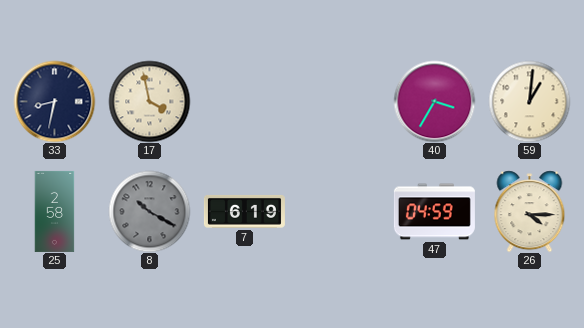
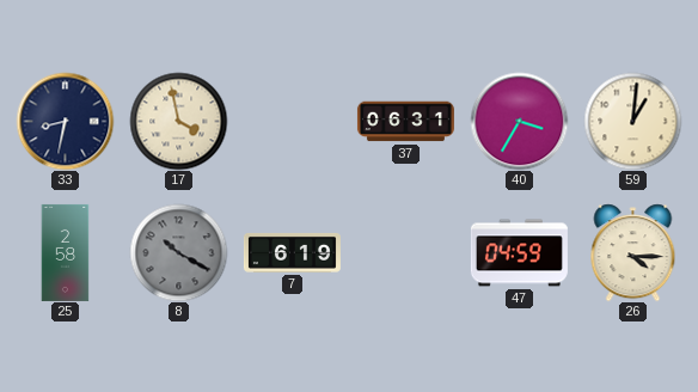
37: none -> 06:31 (405, 122)
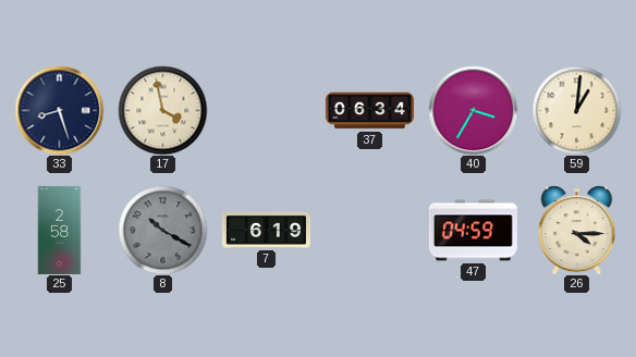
33: 8:32 -> 8:27 (59, 110)
37: 06:31 -> 06:34 (369, 111)
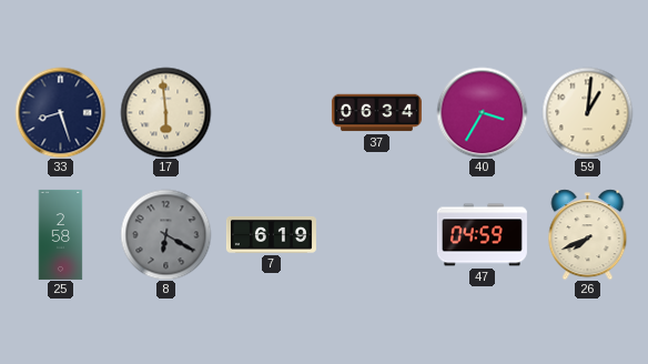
17: 3:58 -> 5:59 (165, 112)
8: 10:20 -> 6:20 (165, 234)
26: 4:15 -> 7:41 (588, 234)
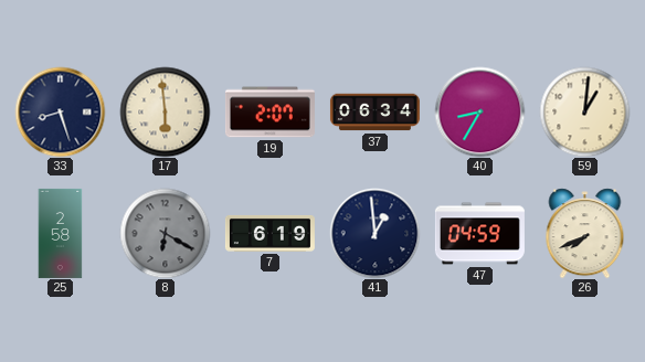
19: none -> 2:07 (269, 113)
40: 3:35 -> 8:35 (479, 111)
41: none -> 12:59 (374, 233)
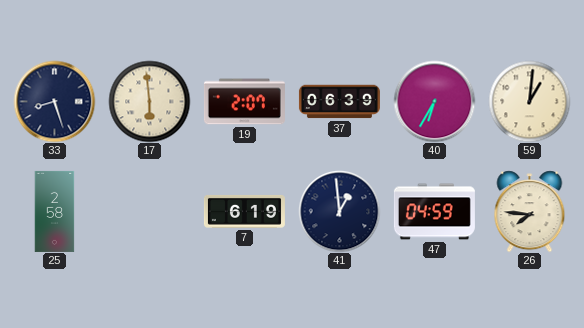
37: 06:34 -> 06:39 (339, 102)
40: 8:35 -> 6:35 (434, 101)
8: 6:20 -> none (165, 233)
26: 7:41 -> 7:46 (530, 211)
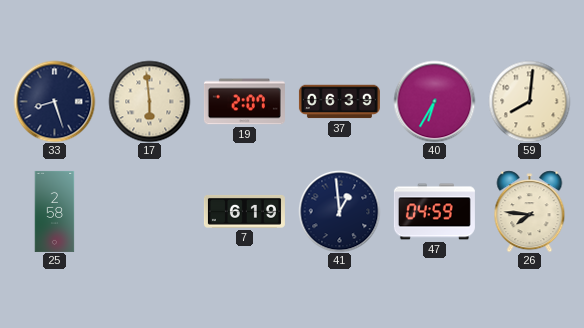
59: 1:01 -> 8:01 (529, 101)
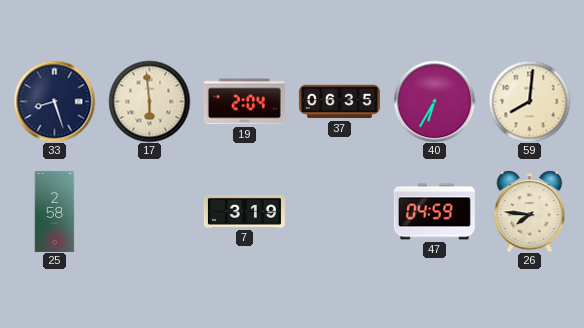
19: 2:07 -> 2:04 (244, 102)
37: 06:39 -> 06:35 (339, 102)
7: 6:19 -> 3:19 (244, 211)
41: 12:59 -> none (339, 211)
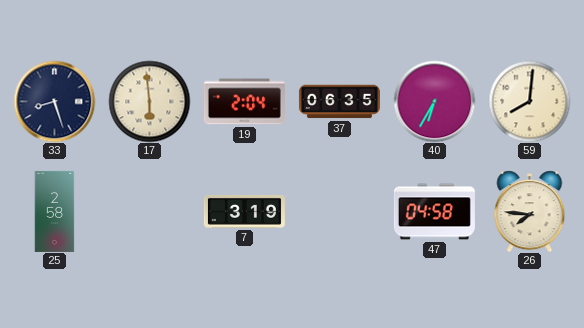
47: 04:59 -> 04:58 (434, 212)
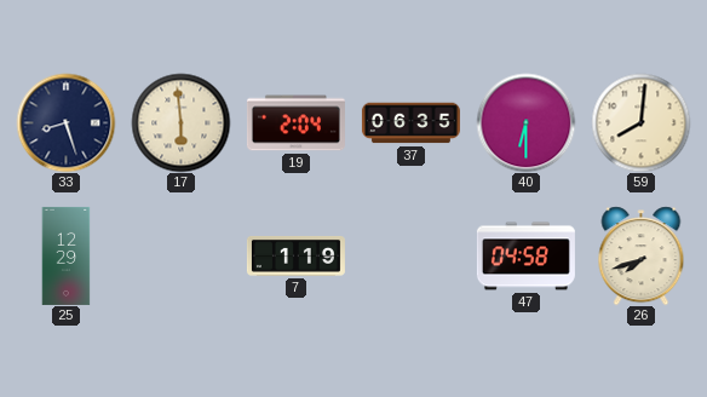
40: 6:35 -> 6:30 (525, 122)
25: 2:58 -> 12:29 (67, 255)
7: 3:19 -> 1:19 (295, 255)
26: 7:46 -> 7:42 (642, 255)
